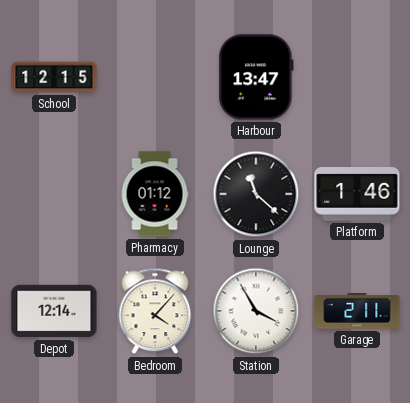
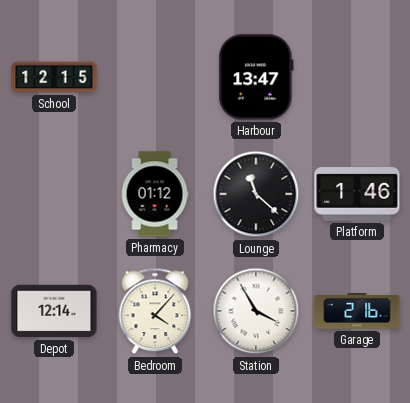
Garage: 2:11 -> 2:16 (357, 311)
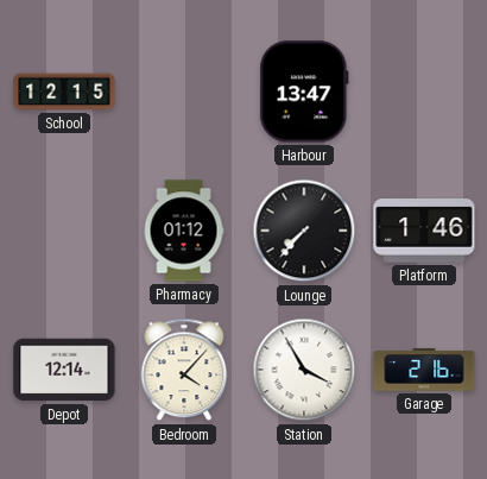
Lounge: 11:22 -> 7:37 (304, 231)
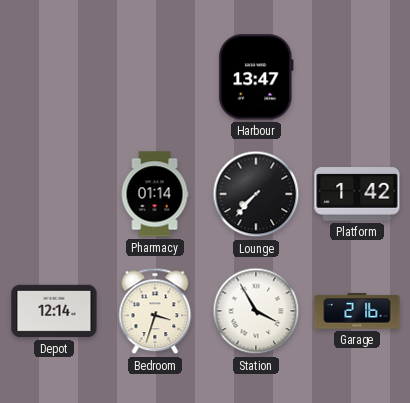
School: 12:15 -> none (64, 92)
Pharmacy: 01:12 -> 01:14 (155, 194)
Platform: 1:46 -> 1:42 (357, 194)
Bedroom: 4:07 -> 3:33 (155, 311)
